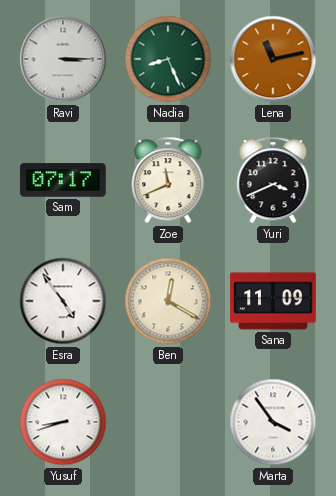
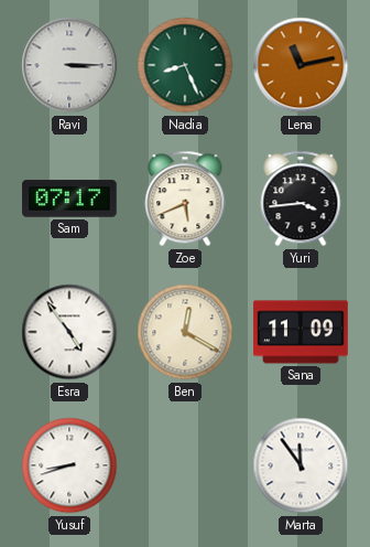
Zoe: 11:41 -> 5:41 (185, 199)
Yuri: 3:41 -> 3:44 (301, 199)
Marta: 3:54 -> 11:54 (301, 465)
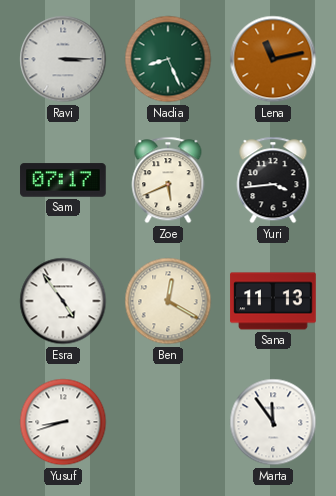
Sana: 11:09 -> 11:13 (273, 301)
